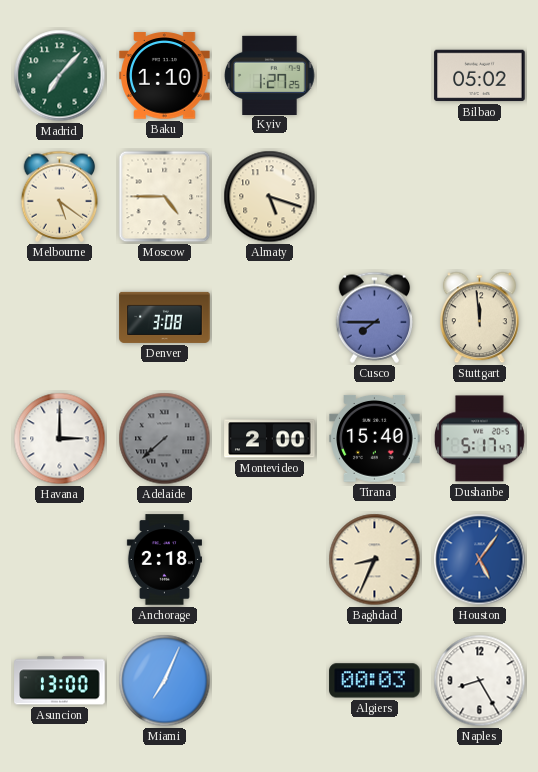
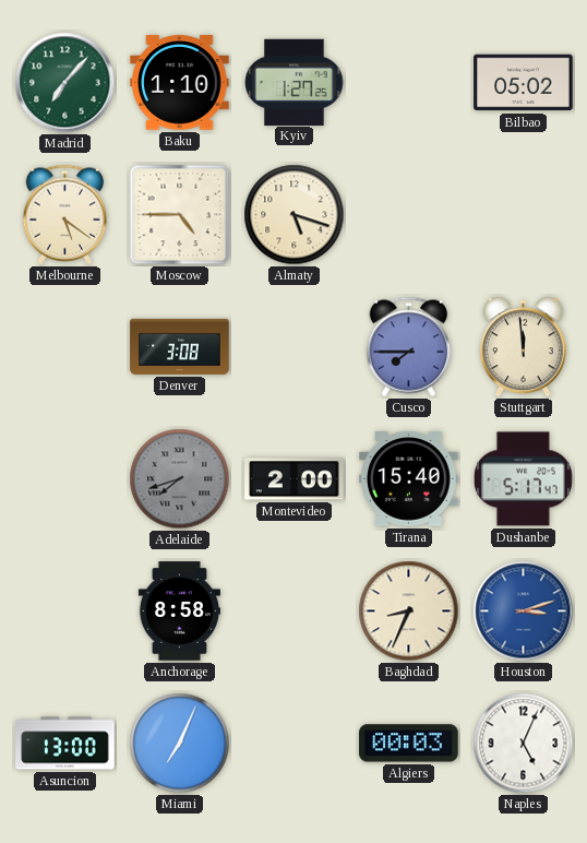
Havana: 3:00 -> none (60, 439)
Adelaide: 7:38 -> 7:42 (180, 479)
Anchorage: 2:18 -> 8:58 (179, 612)
Houston: 5:06 -> 3:12 (524, 612)
Naples: 8:25 -> 5:04 (524, 744)
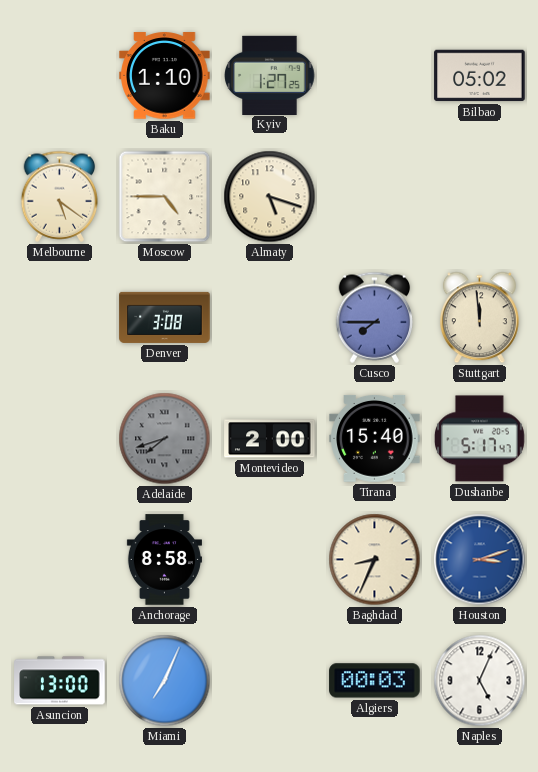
Madrid: 7:07 -> none (65, 83)
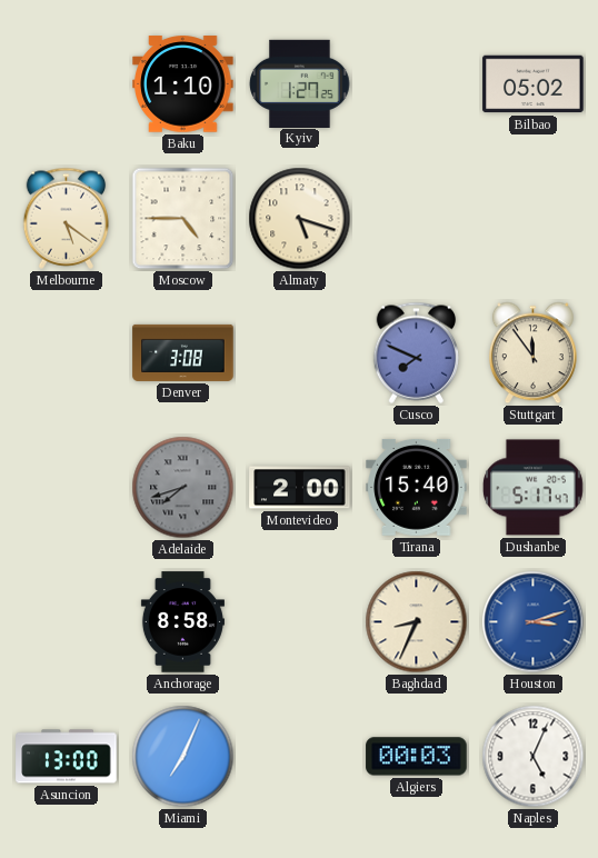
Cusco: 7:45 -> 7:49 (417, 352)
Stuttgart: 11:59 -> 11:54 (532, 353)
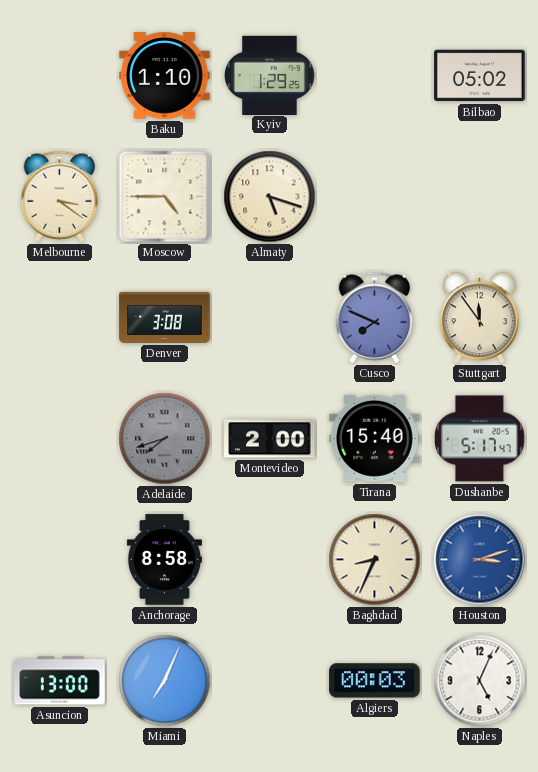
Kyiv: 1:27 -> 1:29 (270, 75)
Melbourne: 5:21 -> 3:21 (60, 196)
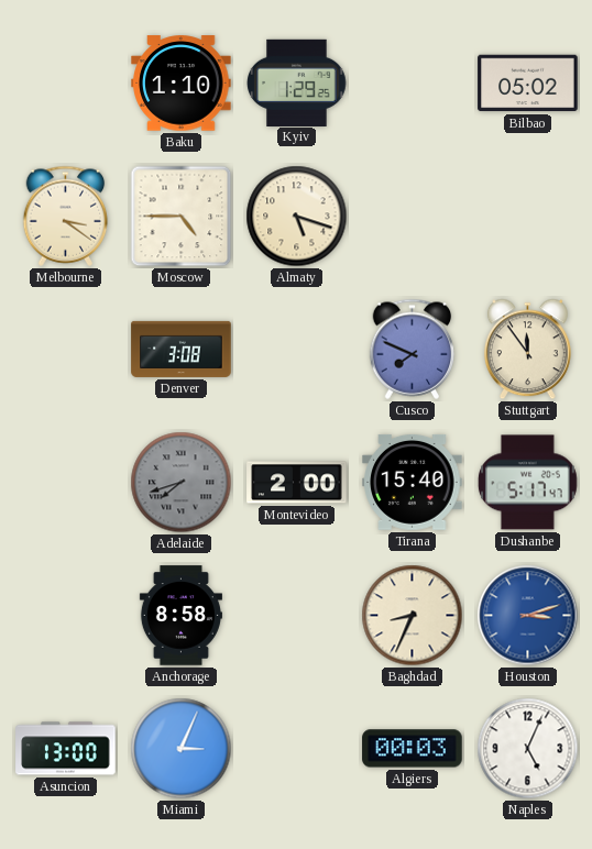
Miami: 7:04 -> 3:04 (182, 749)
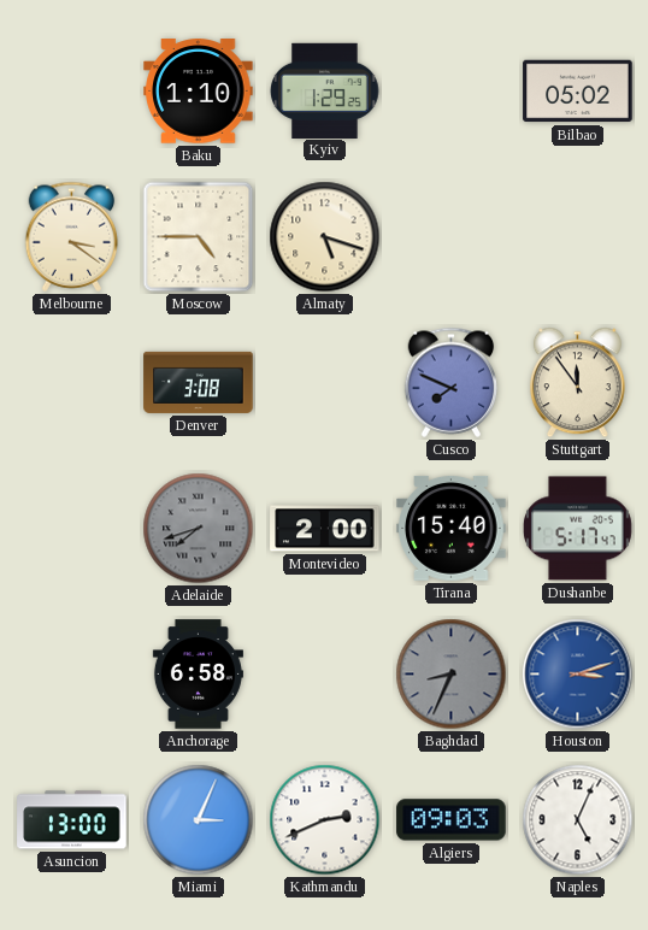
Anchorage: 8:58 -> 6:58 (198, 675)
Baghdad dial: cream -> grey (452, 675)
Kathmandu: none -> 2:41 (325, 820)
Algiers: 00:03 -> 09:03 (452, 820)
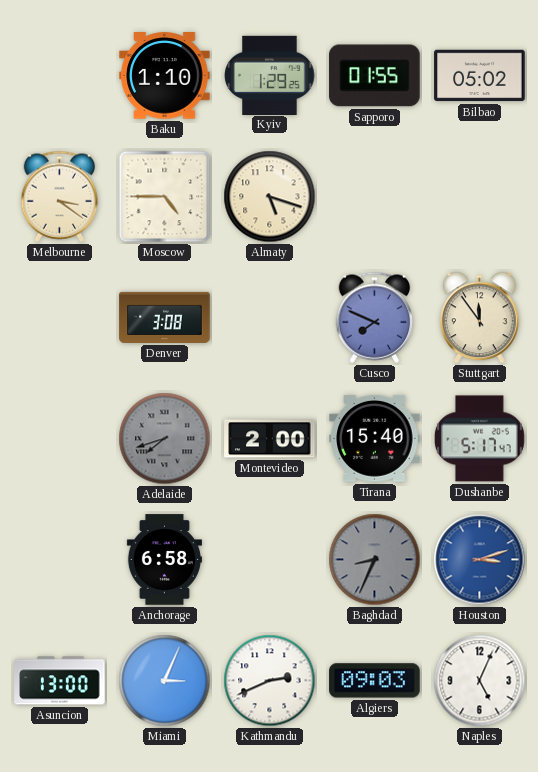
Sapporo: none -> 01:55 (375, 76)
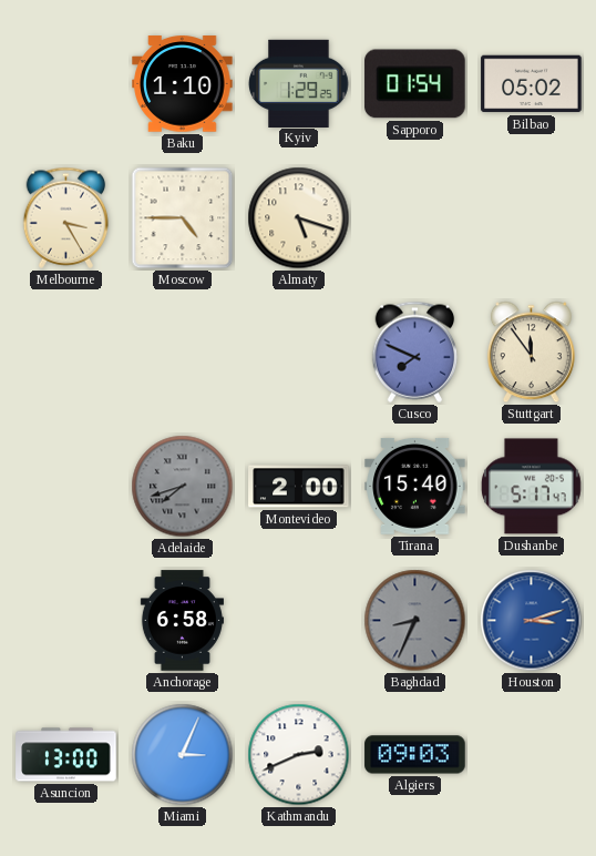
Sapporo: 01:55 -> 01:54 (415, 84)
Melbourne: 3:21 -> 3:25 (66, 217)
Denver: 3:08 -> none (165, 317)
Naples: 5:04 -> none (480, 681)
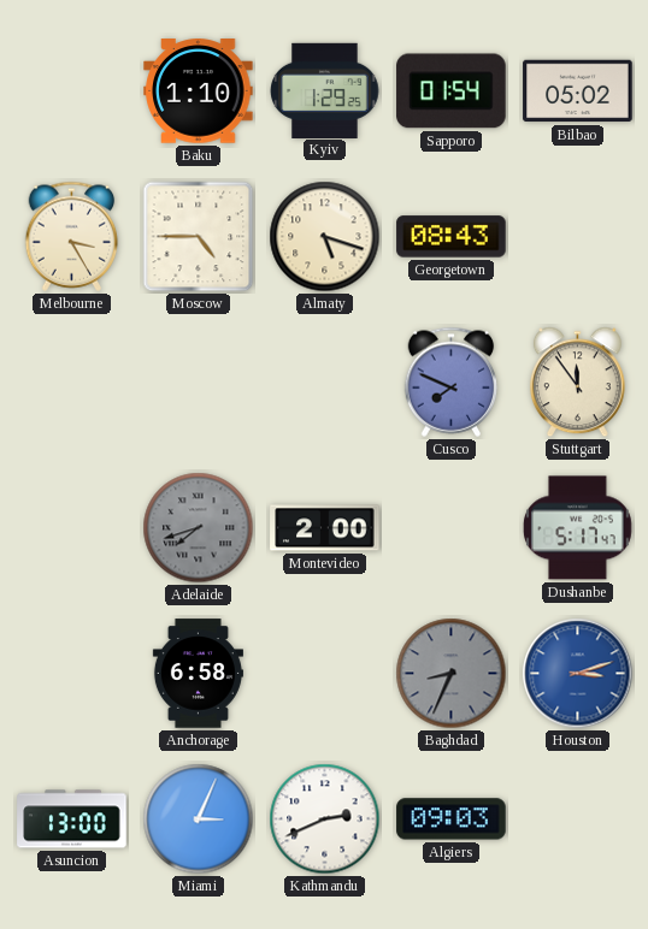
Georgetown: none -> 08:43 (452, 237)
Tirana: 15:40 -> none (415, 486)
